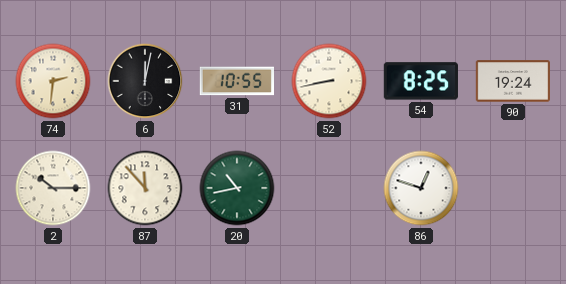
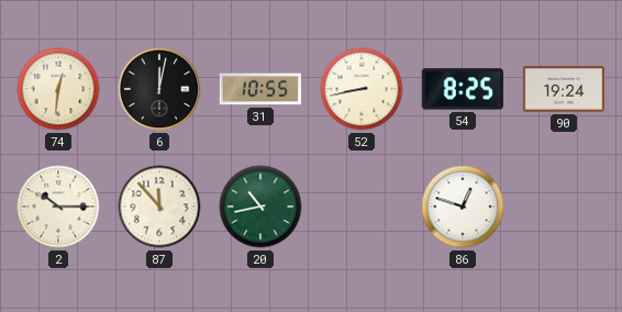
74: 2:31 -> 12:31 (58, 89)
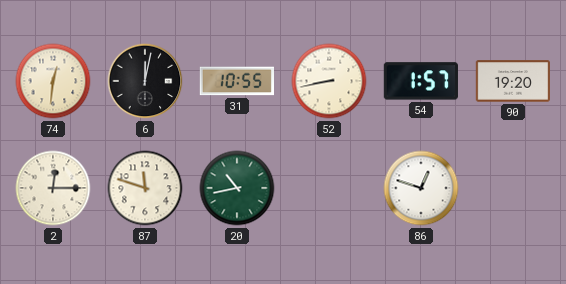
54: 8:25 -> 1:57 (421, 81)
90: 19:24 -> 19:20 (512, 81)
2: 10:15 -> 12:15 (53, 188)
87: 11:53 -> 11:48 (145, 188)
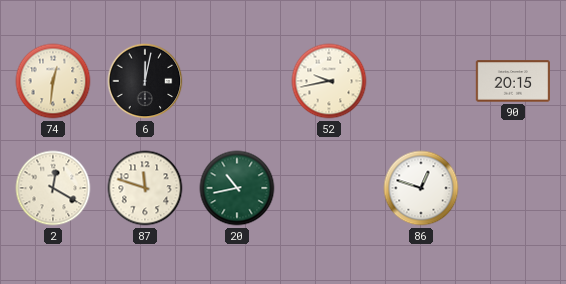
31: 10:55 -> none (236, 81)
52: 8:43 -> 9:43 (329, 81)
54: 1:57 -> none (421, 81)
90: 19:20 -> 20:15 (512, 81)
2: 12:15 -> 12:20 (53, 188)
